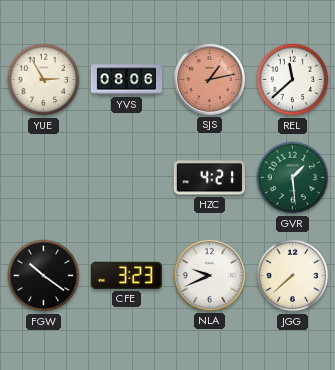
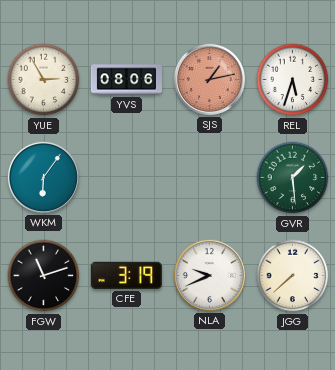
REL: 11:38 -> 5:33 (293, 80)
WKM: none -> 6:06 (43, 177)
HZC: 4:21 -> none (209, 178)
FGW: 10:21 -> 11:12 (44, 276)
CFE: 3:23 -> 3:19 (126, 275)
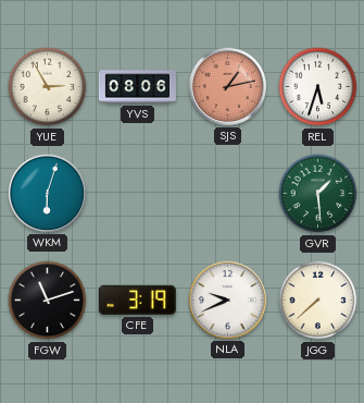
WKM: 6:06 -> 6:03 (47, 193)
